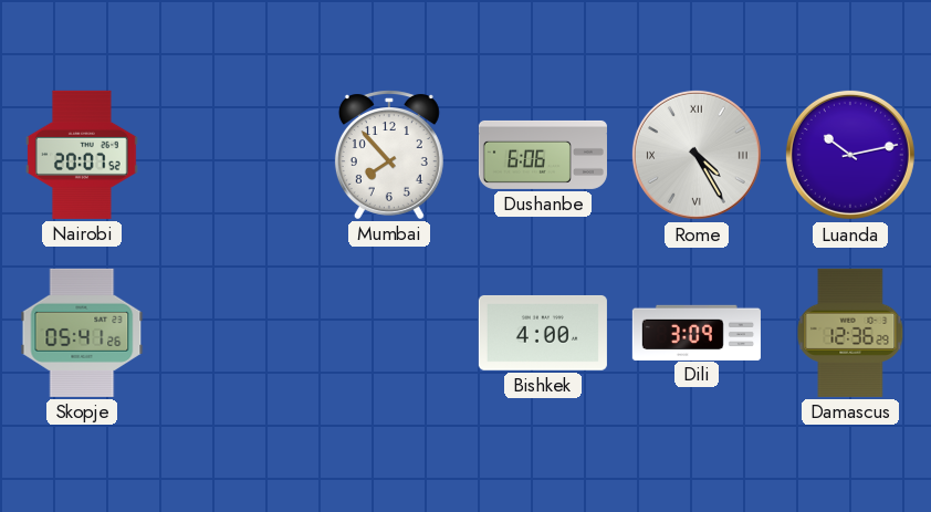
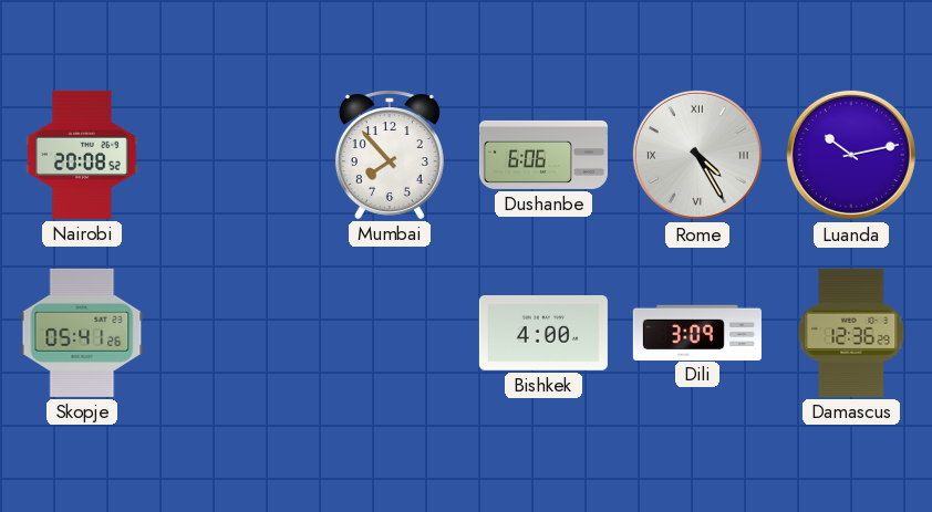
Nairobi: 20:07 -> 20:08 (83, 155)
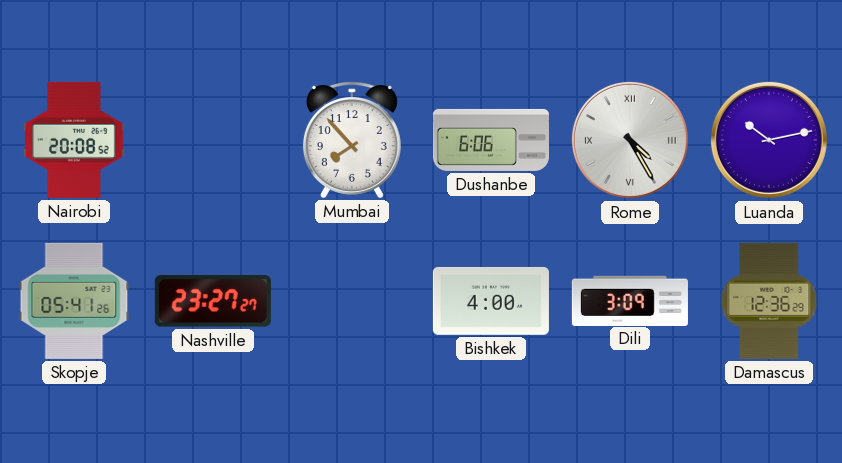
Nashville: none -> 23:27 (213, 301)
